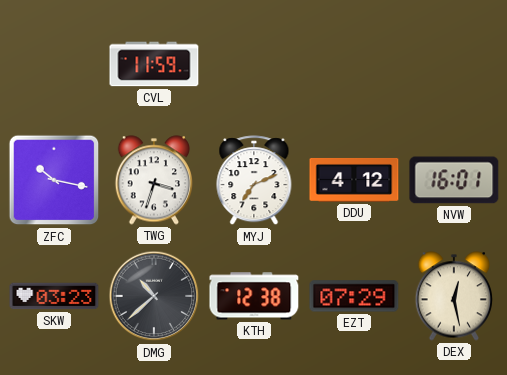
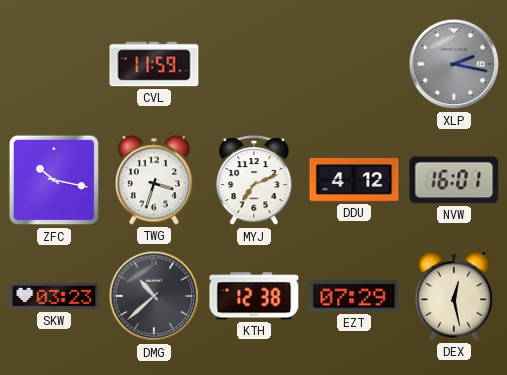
XLP: none -> 2:17 (454, 64)
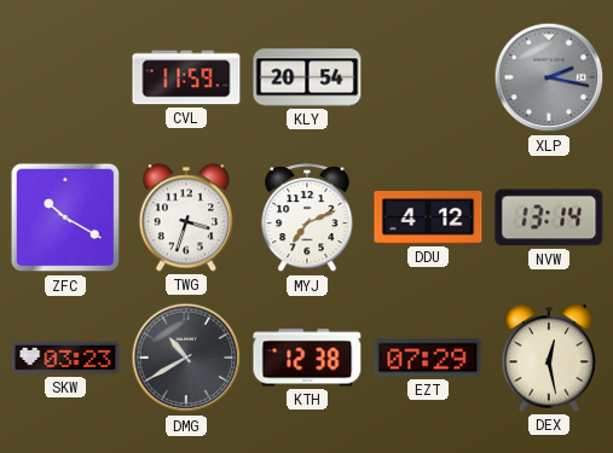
KLY: none -> 20:54 (307, 77)
ZFC: 10:17 -> 10:20 (65, 217)
NVW: 16:01 -> 13:14 (549, 217)
DMG: 10:38 -> 10:40 (186, 358)
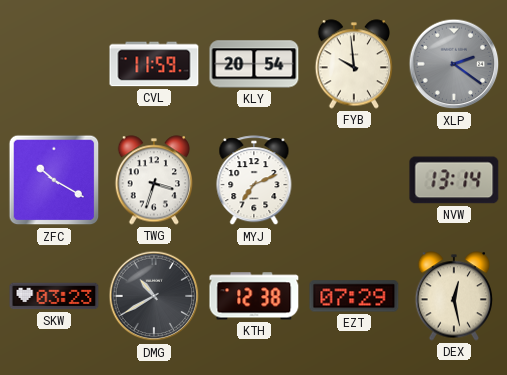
FYB: none -> 9:59 (353, 64)
XLP: 2:17 -> 2:21 (454, 64)
DDU: 4:12 -> none (428, 217)
